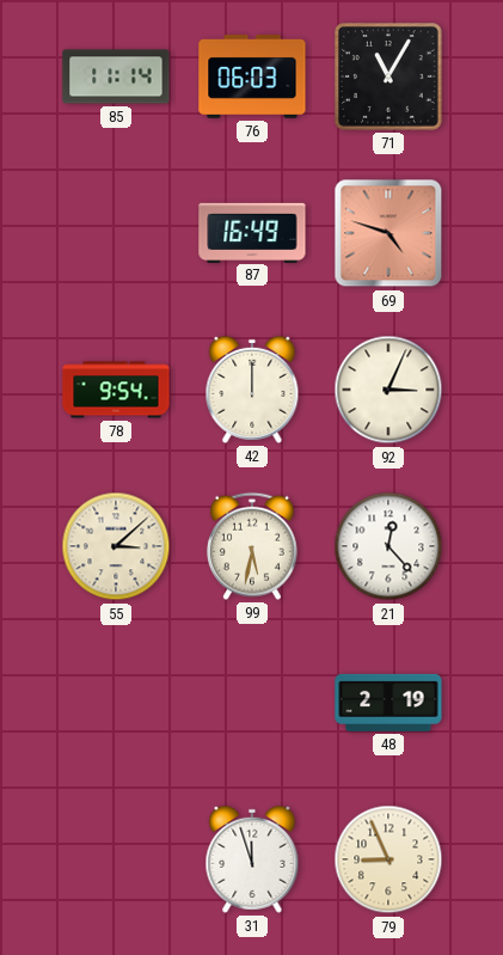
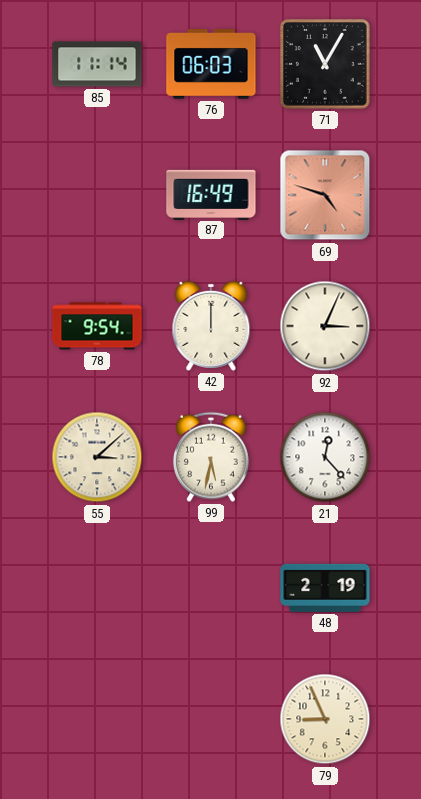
31: 11:57 -> none (252, 859)
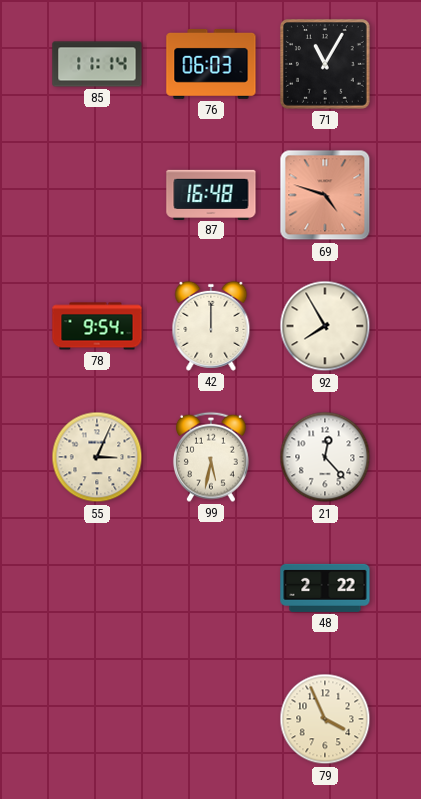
87: 16:49 -> 16:48 (211, 194)
92: 3:04 -> 7:55 (325, 326)
55: 3:08 -> 3:04 (97, 457)
48: 2:19 -> 2:22 (325, 588)
79: 8:56 -> 3:56 (325, 719)
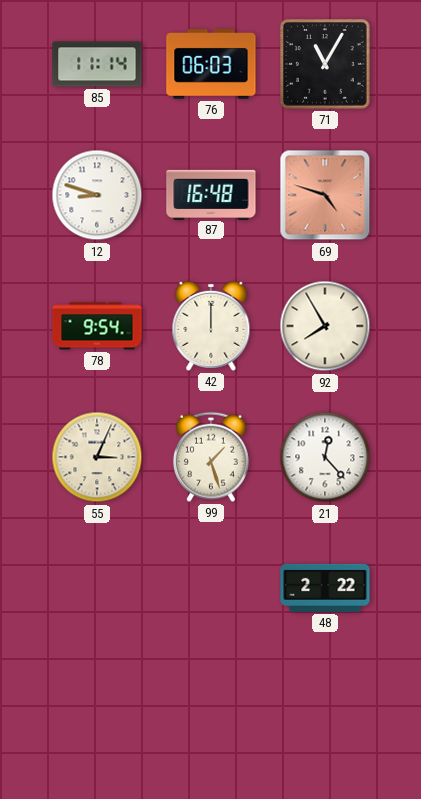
12: none -> 8:48 (97, 195)
99: 5:32 -> 1:27 (211, 457)
79: 3:56 -> none (325, 719)
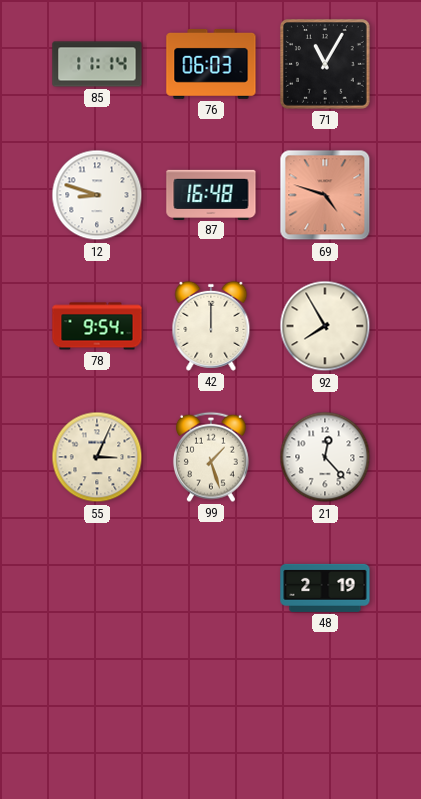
48: 2:22 -> 2:19 (325, 588)
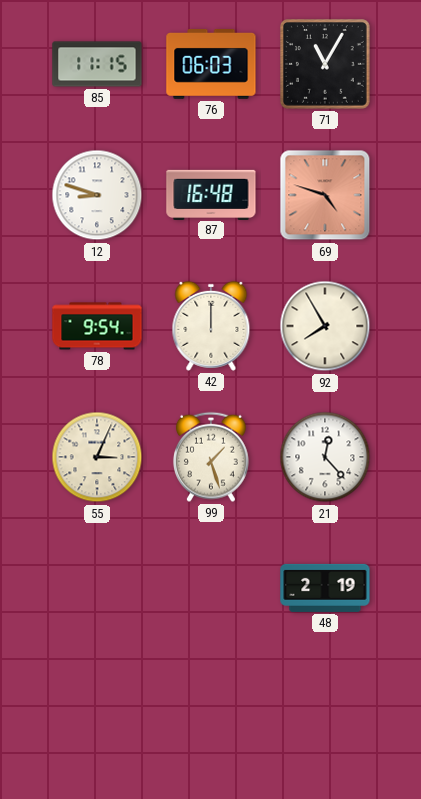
85: 11:14 -> 11:15 (97, 64)
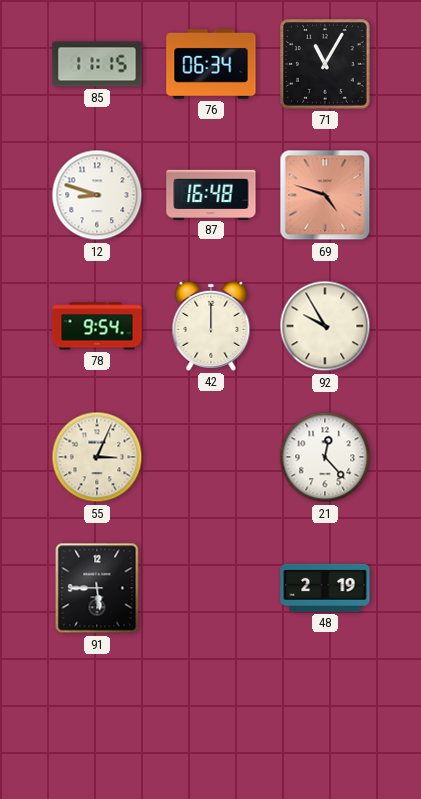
76: 06:03 -> 06:34 (211, 65)
92: 7:55 -> 9:55 (325, 326)
99: 1:27 -> none (211, 457)
91: none -> 5:45 (97, 588)
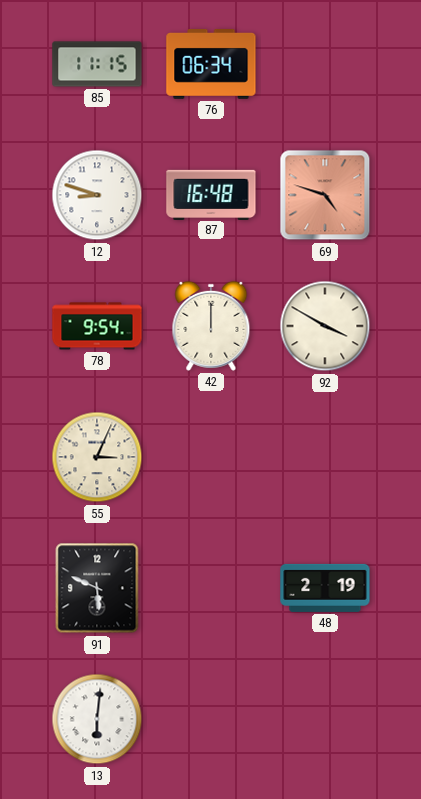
71: 11:05 -> none (326, 65)
92: 9:55 -> 3:50 (325, 326)
21: 12:23 -> none (325, 457)
91: 5:45 -> 5:49 (97, 588)
13: none -> 6:01 (97, 719)
